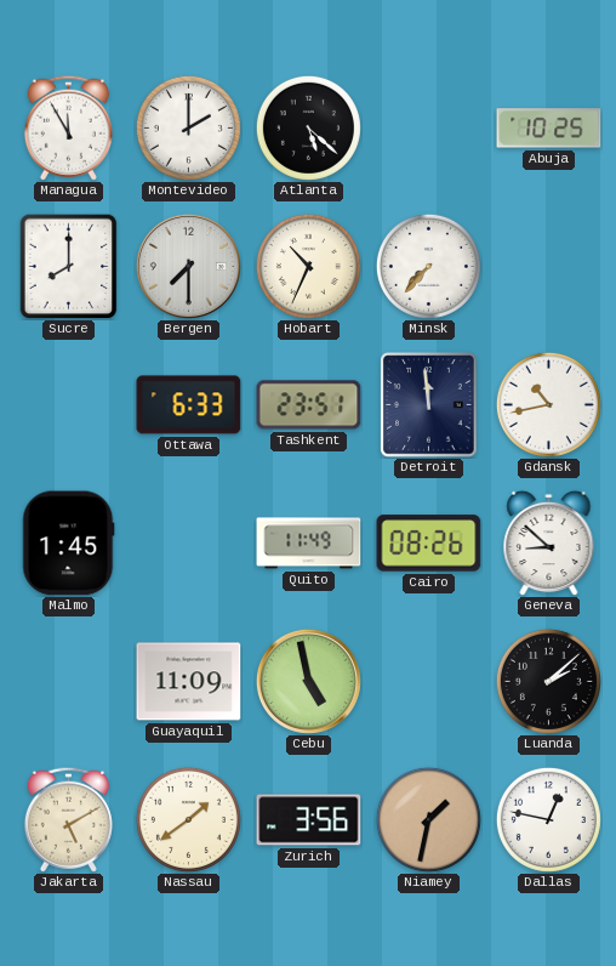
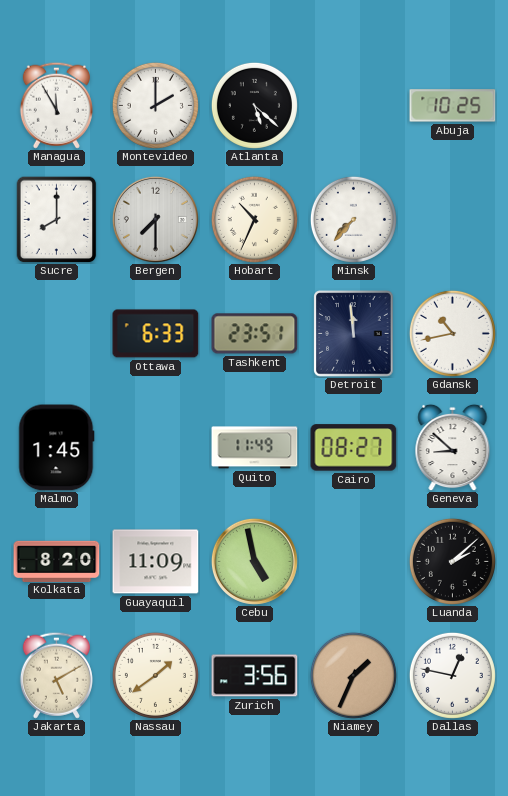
Cairo: 08:26 -> 08:27 (354, 448)
Kolkata: none -> 8:20 (57, 561)
Niamey: 1:32 -> 1:34 (353, 675)
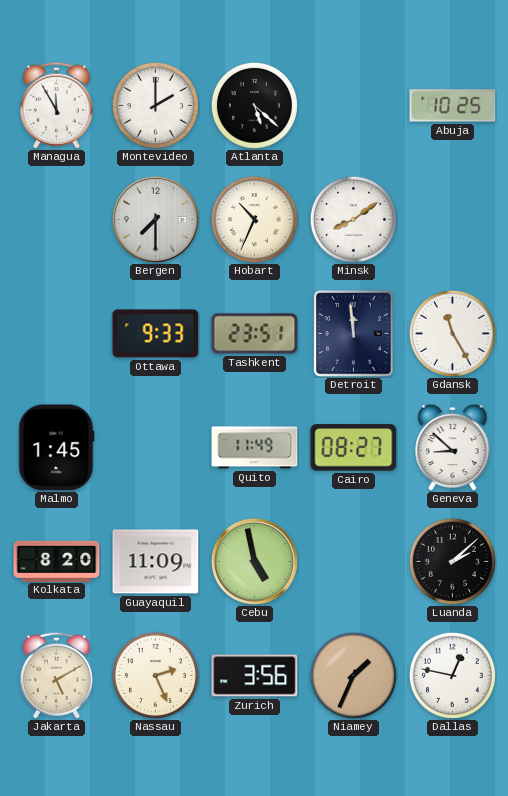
Sucre: 8:00 -> none (57, 219)
Minsk: 7:37 -> 8:09 (353, 219)
Ottawa: 6:33 -> 9:33 (156, 334)
Gdansk: 10:43 -> 11:25 (452, 333)
Nassau: 1:39 -> 2:26 (155, 675)
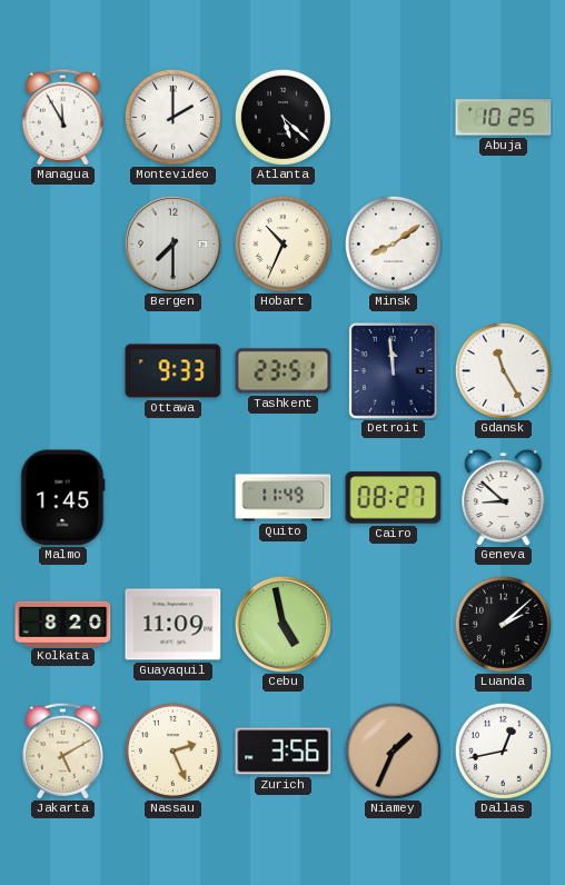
Dallas: 12:47 -> 12:43 (503, 750)
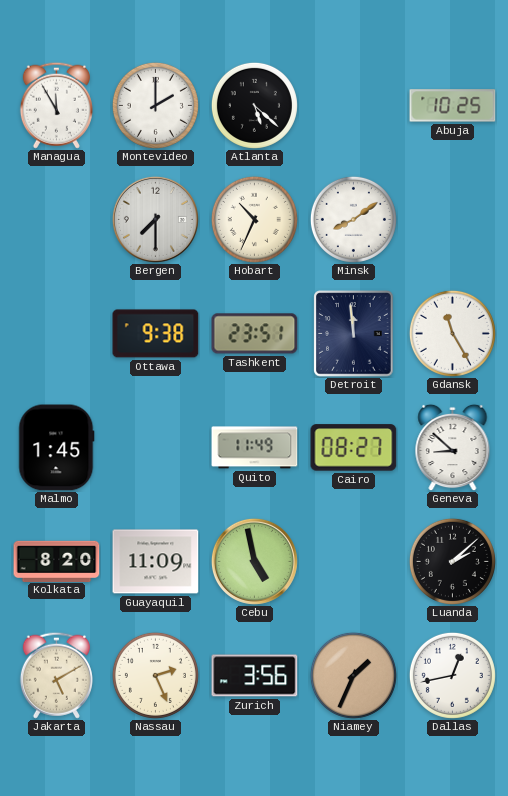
Ottawa: 9:33 -> 9:38 (156, 334)
